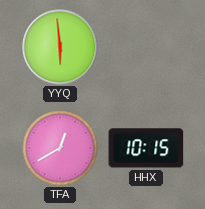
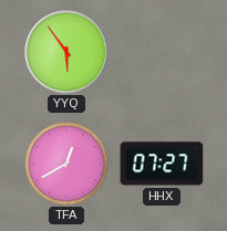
YYQ: 5:59 -> 5:54 (66, 52)
HHX: 10:15 -> 07:27 (162, 164)
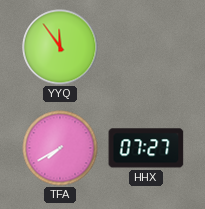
YYQ: 5:54 -> 11:54 (60, 47)
TFA: 12:40 -> 7:40 (60, 148)
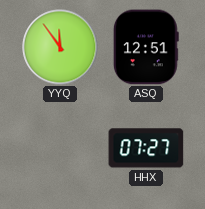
ASQ: none -> 12:51 (146, 47)
TFA: 7:40 -> none (60, 148)
